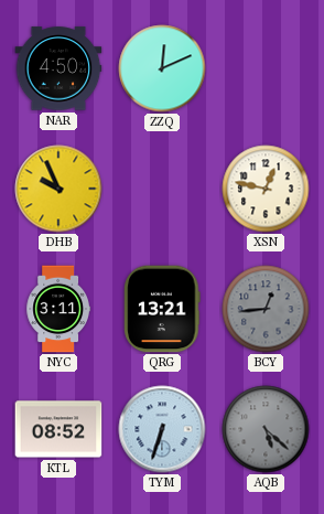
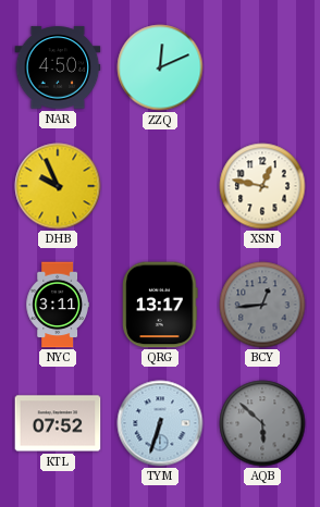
QRG: 13:21 -> 13:17 (160, 305)
KTL: 08:52 -> 07:52 (58, 423)
AQB: 5:22 -> 5:52 (262, 423)
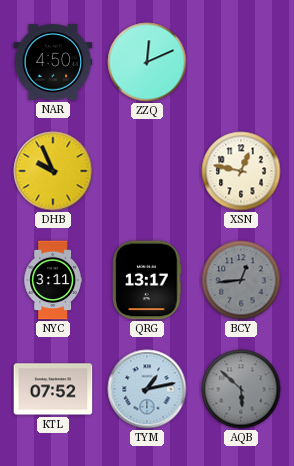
TYM: 6:33 -> 1:13 (147, 389)
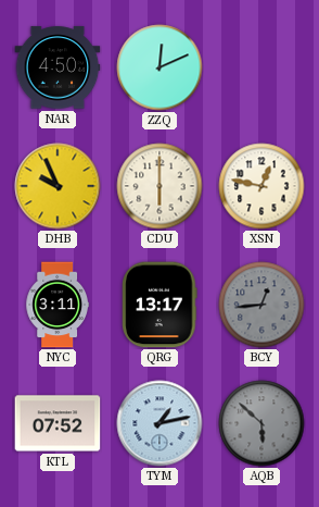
CDU: none -> 6:00 (159, 186)
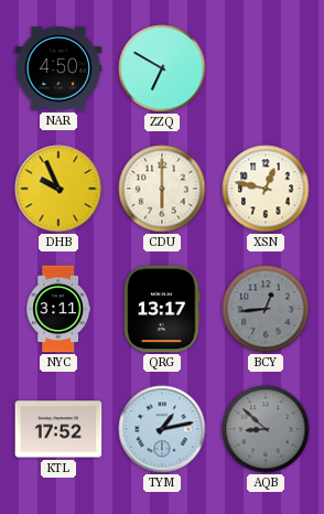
ZZQ: 12:11 -> 6:50 (162, 68)
KTL: 07:52 -> 17:52 (58, 429)
AQB: 5:52 -> 8:52 (266, 429)
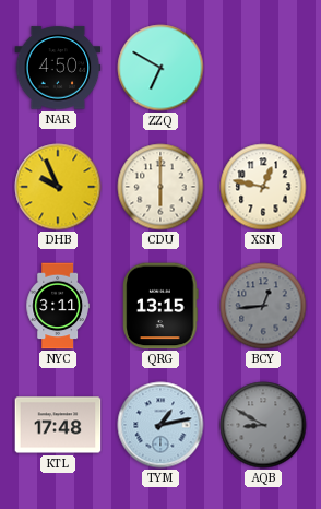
QRG: 13:17 -> 13:15 (160, 306)
KTL: 17:52 -> 17:48 (58, 425)
AQB: 8:52 -> 8:50 (263, 425)
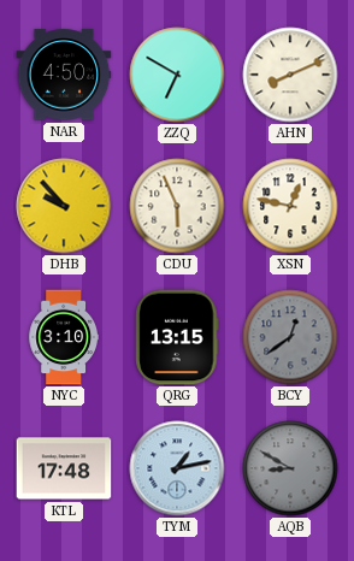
AHN: none -> 8:11 (290, 75)
DHB: 9:56 -> 9:53 (64, 206)
CDU: 6:00 -> 5:56 (177, 206)
NYC: 3:11 -> 3:10 (63, 337)
BCY: 12:44 -> 12:39 (290, 337)
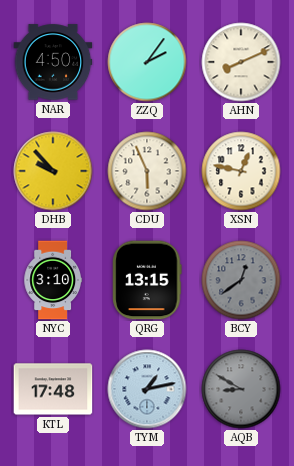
ZZQ: 6:50 -> 2:06 (147, 62)
